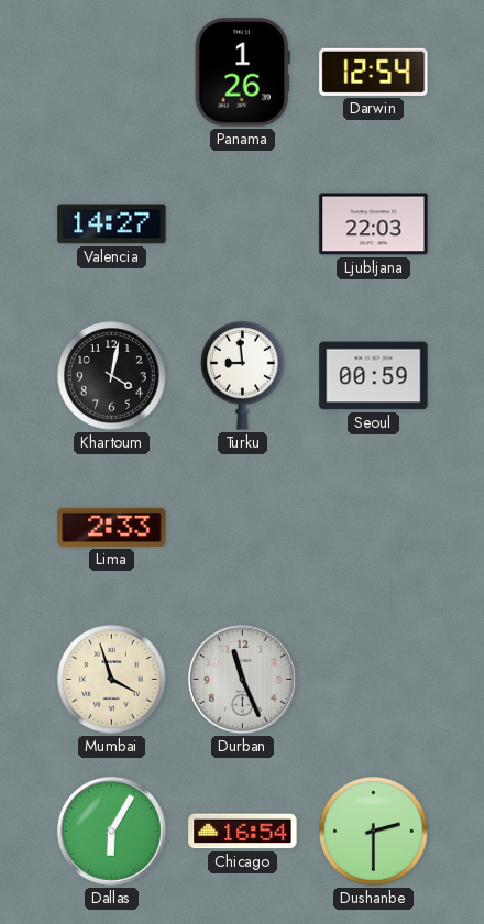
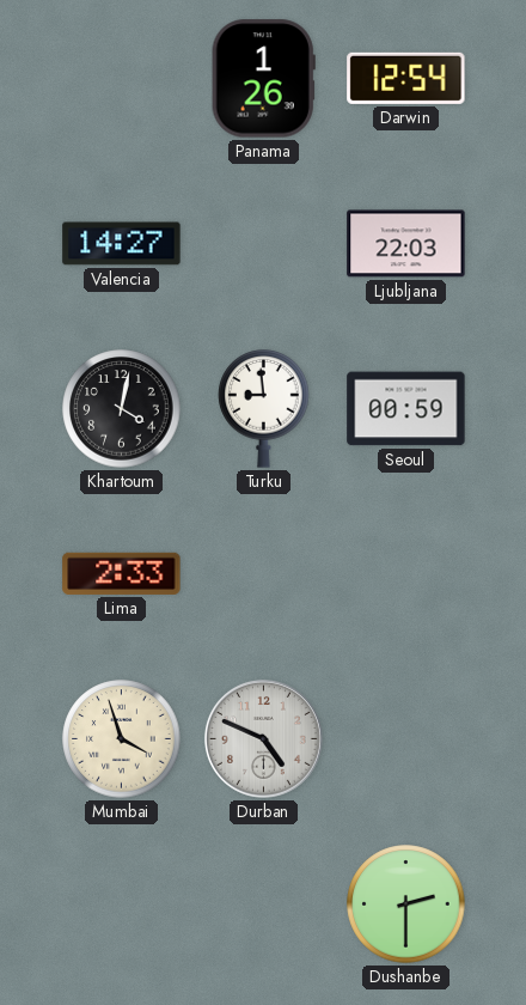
Durban: 11:26 -> 4:49 (263, 738)
Dallas: 6:05 -> none (111, 831)
Chicago: 16:54 -> none (243, 832)
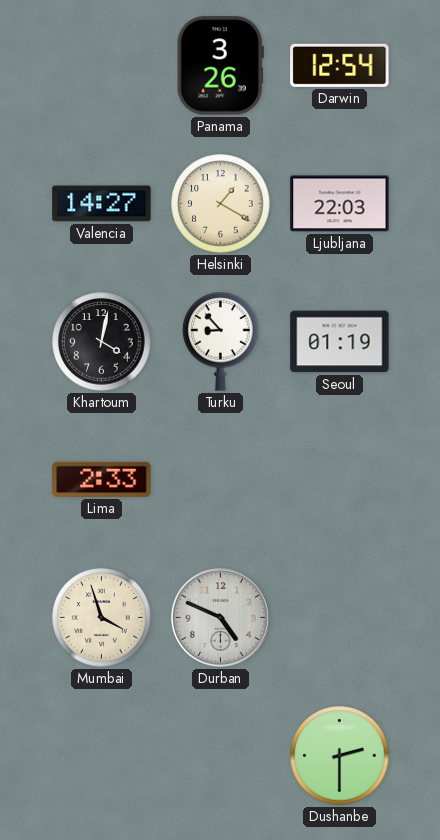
Panama: 1:26 -> 3:26 (220, 66)
Helsinki: none -> 1:20 (221, 204)
Turku: 8:59 -> 8:53 (221, 342)
Seoul: 00:59 -> 01:19 (340, 342)
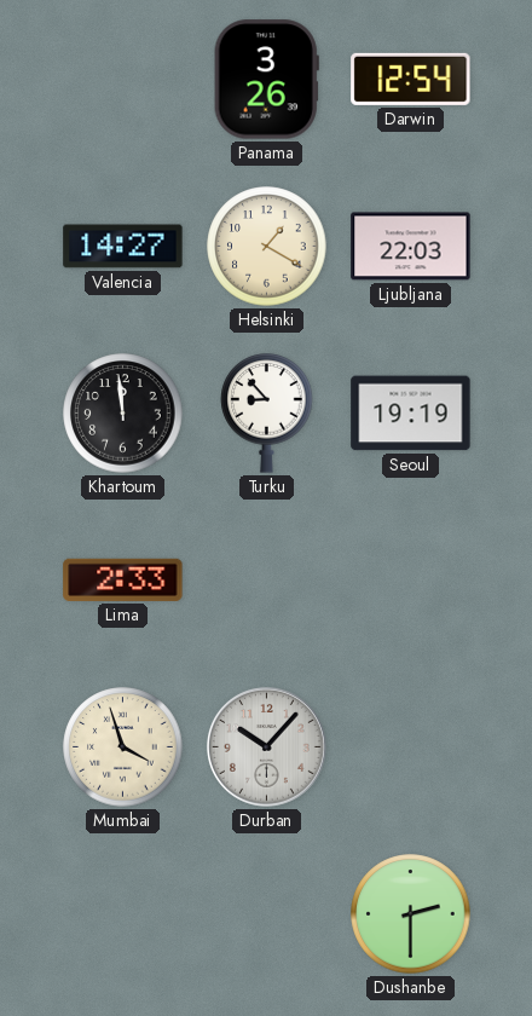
Khartoum: 4:02 -> 11:59 (123, 414)
Seoul: 01:19 -> 19:19 (411, 414)
Durban: 4:49 -> 10:07 (266, 746)
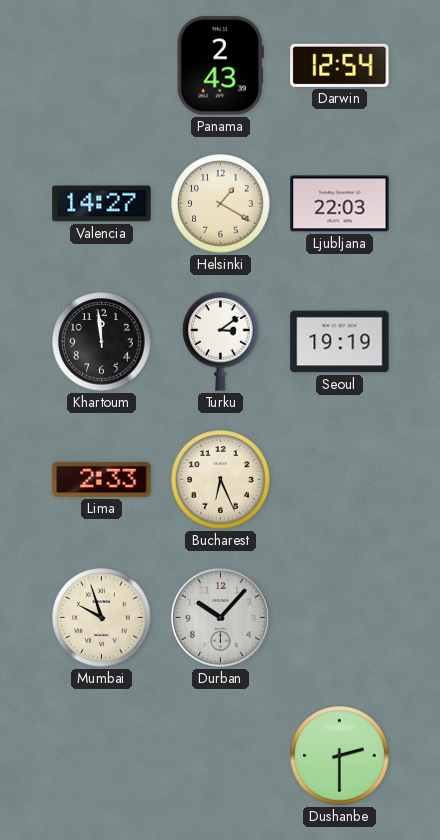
Panama: 3:26 -> 2:43 (220, 66)
Turku: 8:53 -> 3:09 (221, 342)
Bucharest: none -> 6:26 (221, 480)
Mumbai: 3:57 -> 9:57 (102, 618)
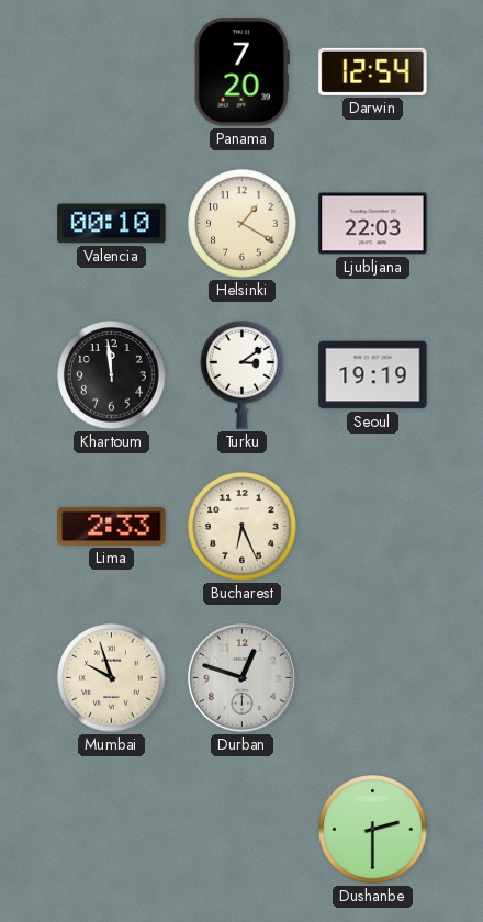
Panama: 2:43 -> 7:20 (241, 72)
Valencia: 14:27 -> 00:10 (112, 224)
Durban: 10:07 -> 12:48 (241, 677)
